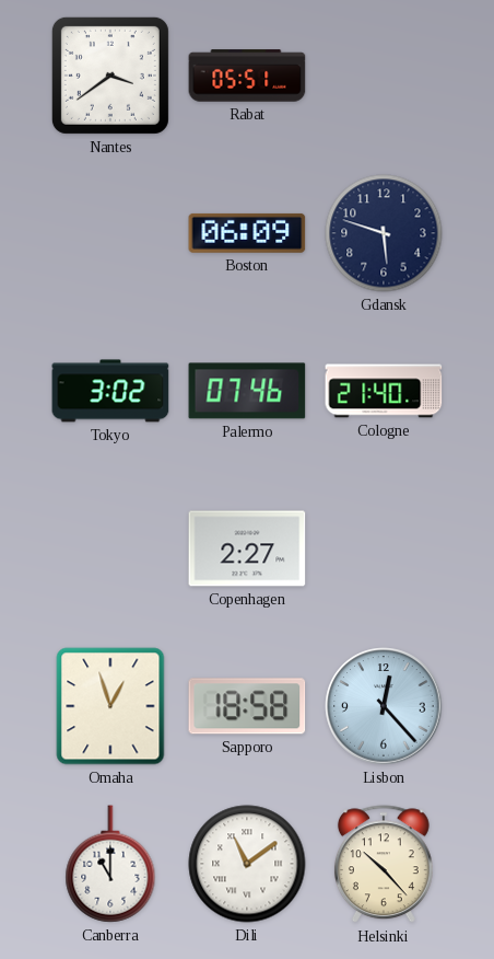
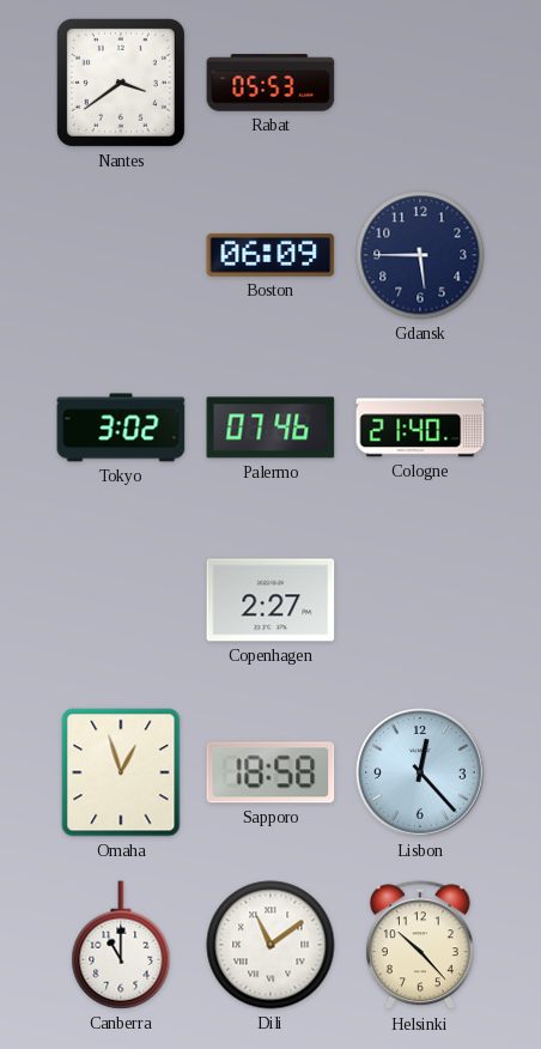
Rabat: 05:51 -> 05:53 (270, 83)
Gdansk: 5:48 -> 5:45 (420, 255)
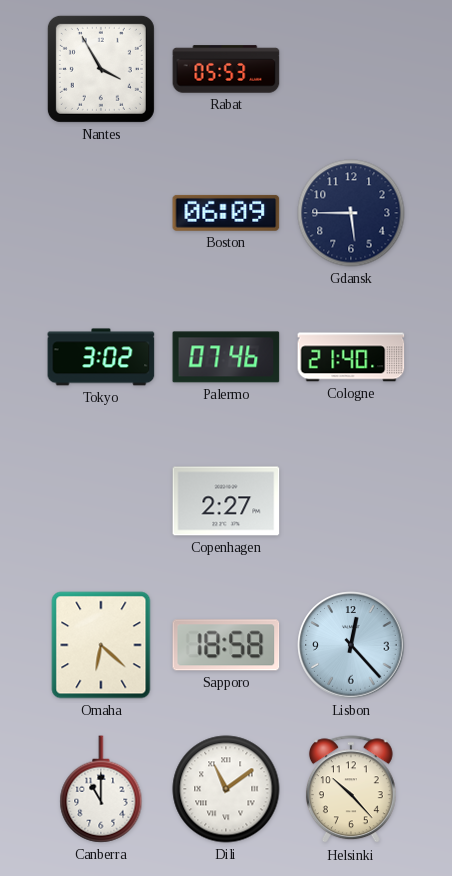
Nantes: 3:39 -> 3:55 (101, 69)
Omaha: 12:57 -> 6:22 (101, 645)
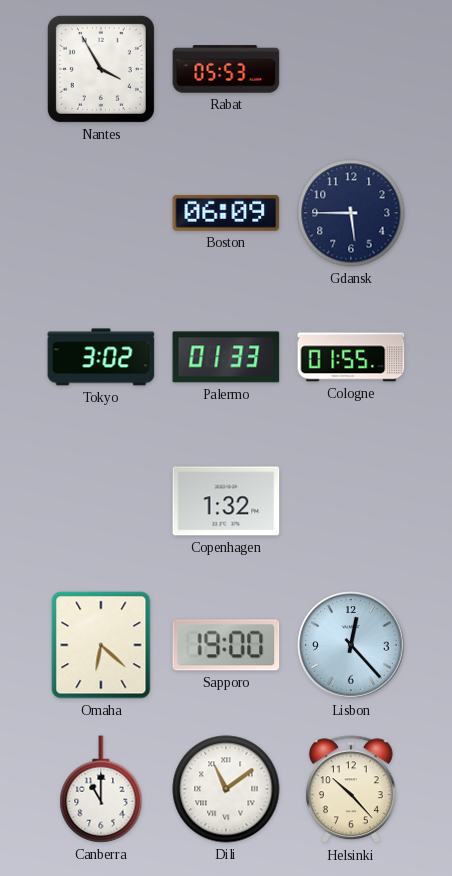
Palermo: 07:46 -> 01:33 (226, 357)
Cologne: 21:40 -> 01:55 (351, 357)
Copenhagen: 2:27 -> 1:32 (226, 501)
Sapporo: 18:58 -> 19:00 (226, 645)
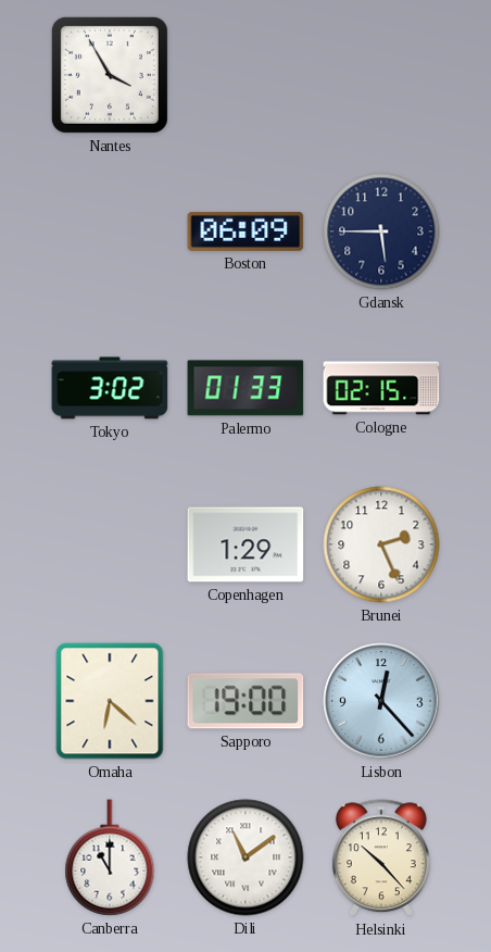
Rabat: 05:53 -> none (226, 69)
Cologne: 01:55 -> 02:15 (381, 388)
Copenhagen: 1:32 -> 1:29 (246, 544)
Brunei: none -> 2:26 (381, 544)
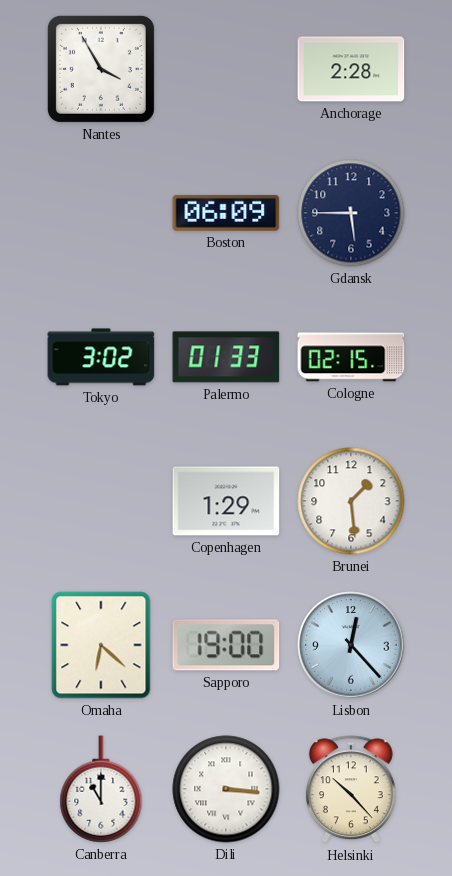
Anchorage: none -> 2:28 (351, 69)
Brunei: 2:26 -> 1:29 (351, 501)
Dili: 11:09 -> 3:16 (226, 789)
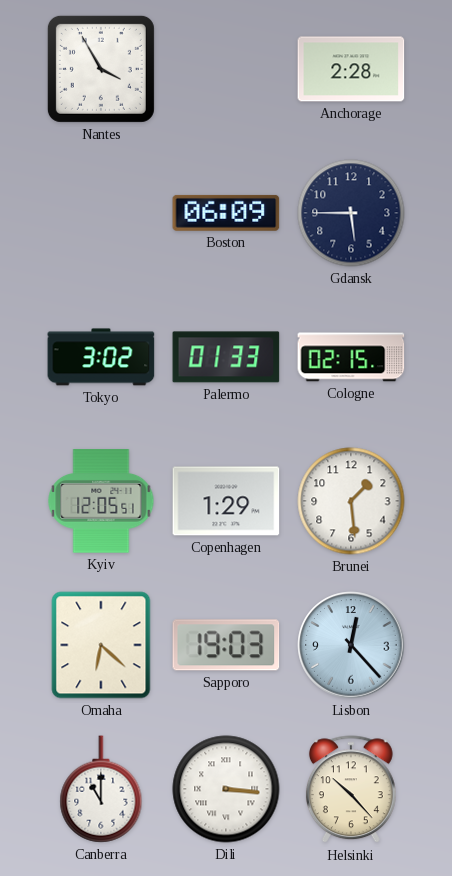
Kyiv: none -> 12:05 (101, 501)
Sapporo: 19:00 -> 19:03 (226, 645)
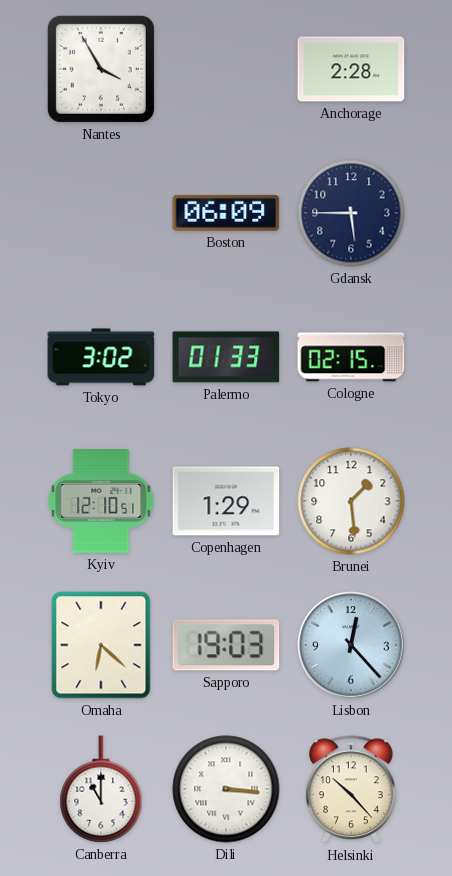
Kyiv: 12:05 -> 12:10 (101, 501)
